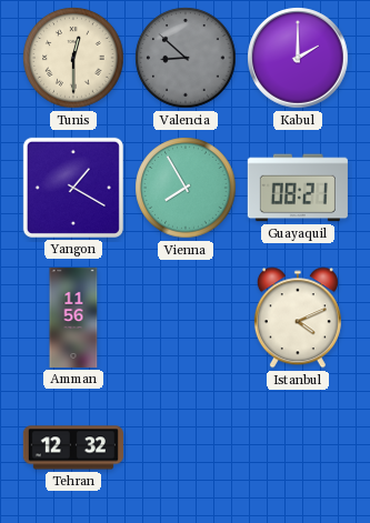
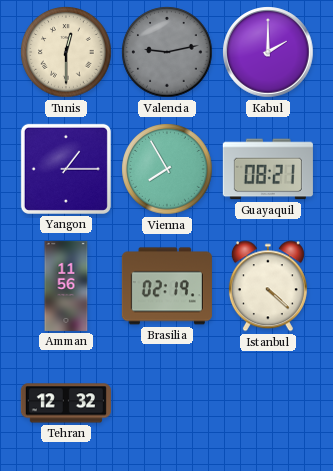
Valencia: 8:52 -> 9:13 (167, 52)
Yangon: 1:20 -> 1:15 (66, 169)
Brasilia: none -> 02:19 (167, 286)
Istanbul: 4:11 -> 4:22 (268, 286)
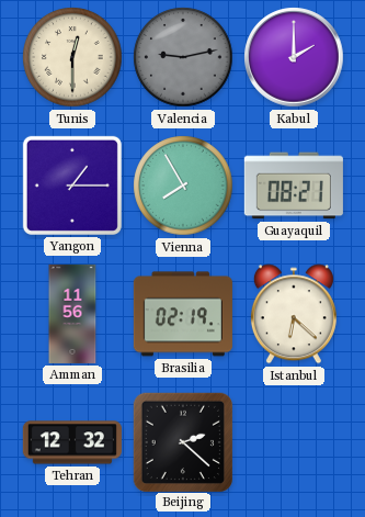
Istanbul: 4:22 -> 6:22 (294, 314)
Beijing: none -> 2:22 (182, 441)
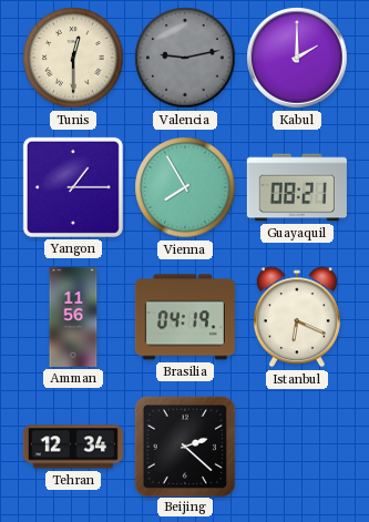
Brasilia: 02:19 -> 04:19 (185, 317)
Istanbul: 6:22 -> 6:19 (297, 317)
Tehran: 12:32 -> 12:34 (73, 447)
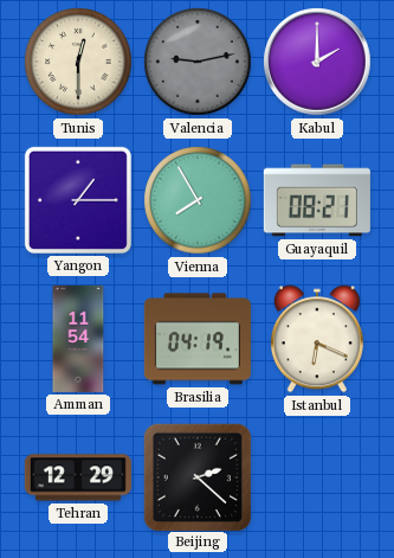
Amman: 11:56 -> 11:54 (78, 339)
Tehran: 12:34 -> 12:29 (78, 477)
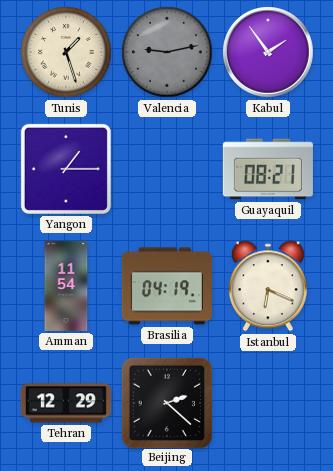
Tunis: 12:30 -> 1:27 (66, 52)
Kabul: 2:00 -> 1:54 (268, 52)
Vienna: 7:55 -> none (198, 200)
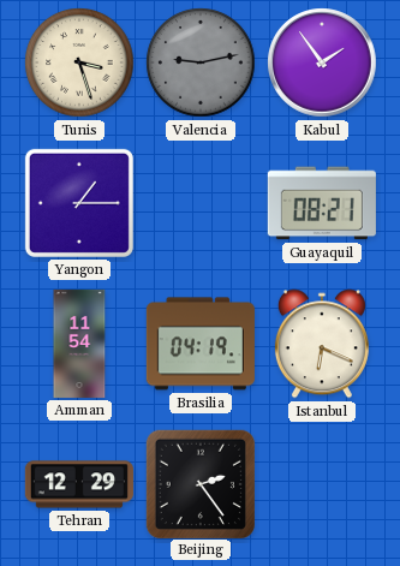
Tunis: 1:27 -> 3:27 (79, 62)
Beijing: 2:22 -> 2:24 (199, 483)
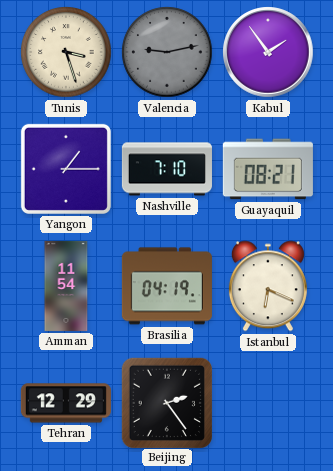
Nashville: none -> 7:10 (167, 169)
